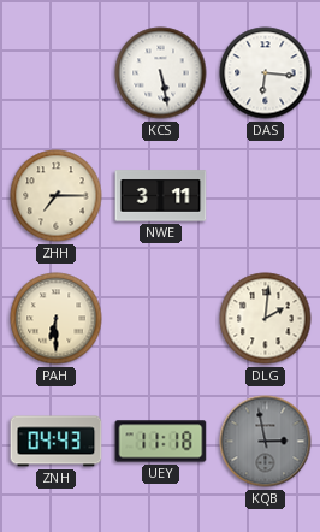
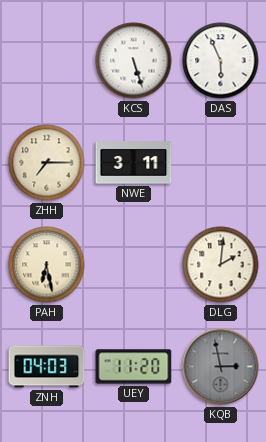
KCS: 5:28 -> 5:27 (134, 61)
DAS: 6:16 -> 5:56 (221, 61)
PAH: 6:30 -> 6:28 (47, 265)
ZNH: 04:43 -> 04:03 (47, 367)
UEY: 11:18 -> 11:20 (134, 367)
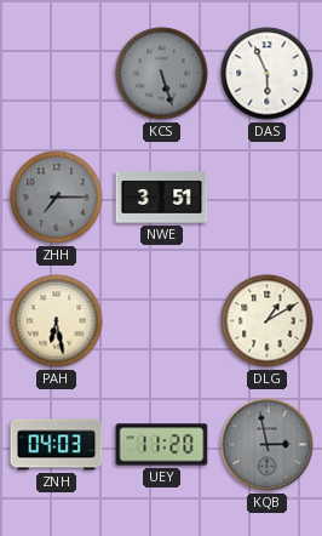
KCS dial: white -> grey (162, 74)
ZHH dial: cream -> grey (57, 198)
NWE: 3:11 -> 3:51 (162, 198)
DLG: 2:01 -> 1:10 (268, 321)
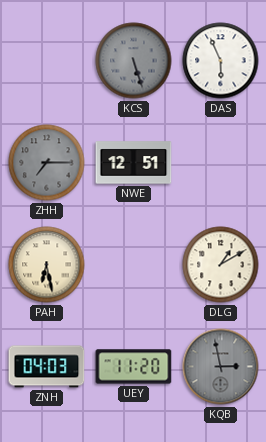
NWE: 3:51 -> 12:51 (134, 163)
